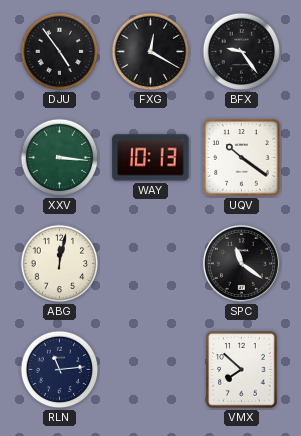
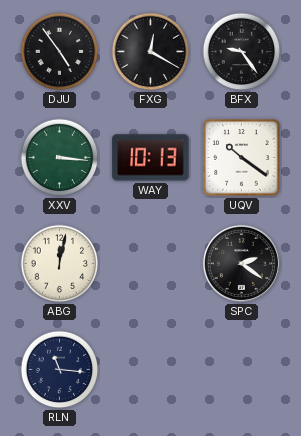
SPC: 11:21 -> 2:21 (241, 263)
RLN: 11:14 -> 11:16 (60, 370)
VMX: 7:52 -> none (242, 370)
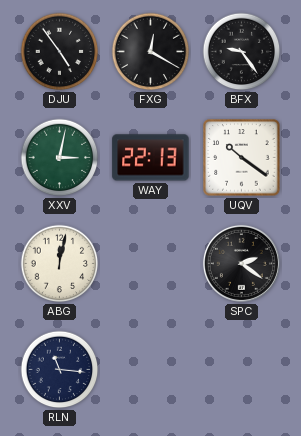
XXV: 3:16 -> 3:02 (60, 158)
WAY: 10:13 -> 22:13 (151, 158)
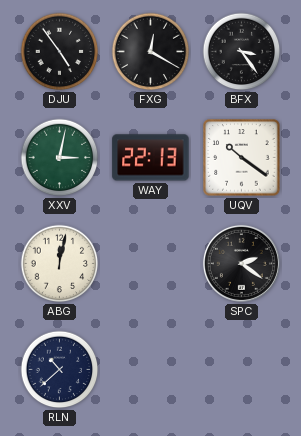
BFX: 9:24 -> 3:24 (242, 52)
RLN: 11:16 -> 10:38 (60, 370)
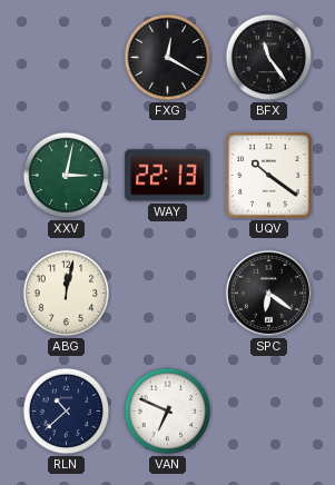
DJU: 4:54 -> none (60, 52)
BFX: 3:24 -> 11:24 (269, 58)
SPC: 2:21 -> 6:21 (268, 293)
VAN: none -> 6:49 (168, 412)
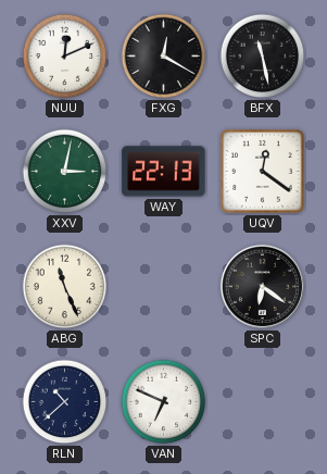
NUU: none -> 12:11 (65, 57)
BFX: 11:24 -> 11:28 (263, 57)
UQV: 10:21 -> 12:21 (263, 172)
ABG: 12:02 -> 11:26 (65, 287)
